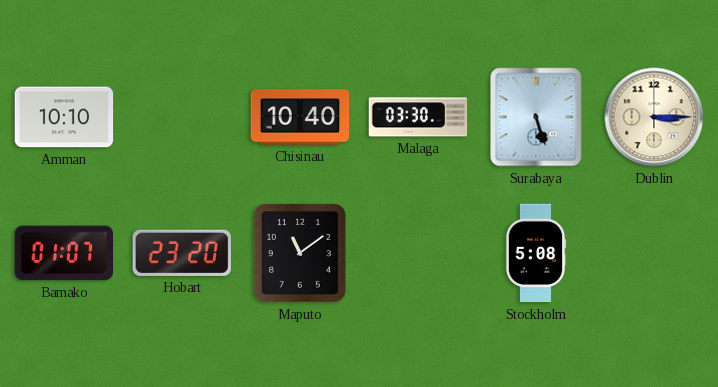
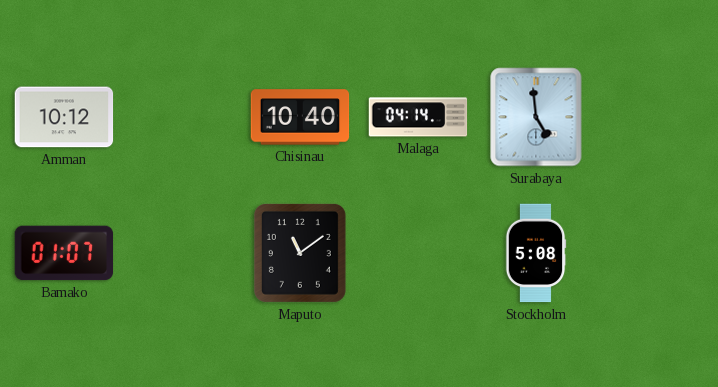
Amman: 10:10 -> 10:12 (64, 117)
Malaga: 03:30 -> 04:14 (418, 117)
Surabaya: 5:27 -> 4:59 (536, 117)
Dublin: 3:15 -> none (654, 117)
Hobart: 23:20 -> none (182, 253)
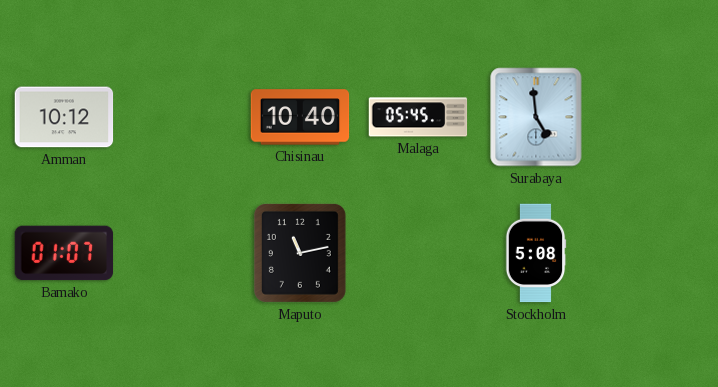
Malaga: 04:14 -> 05:45 (418, 117)
Maputo: 11:09 -> 11:13 (300, 253)
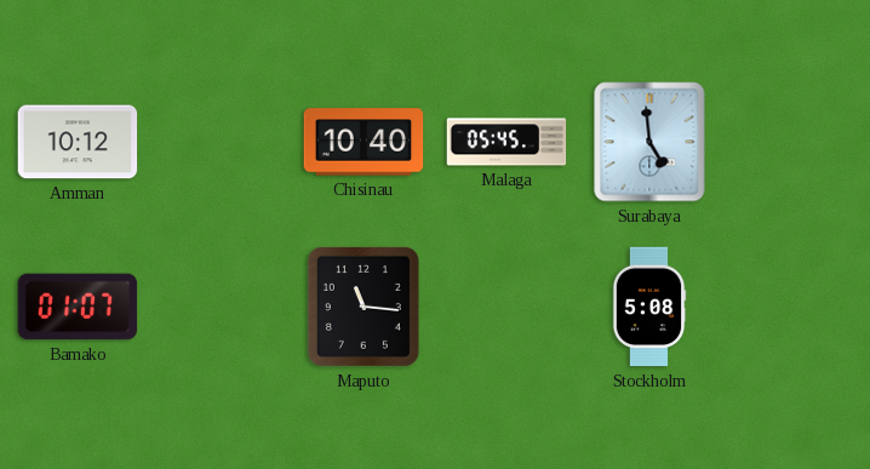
Maputo: 11:13 -> 11:16 (364, 307)
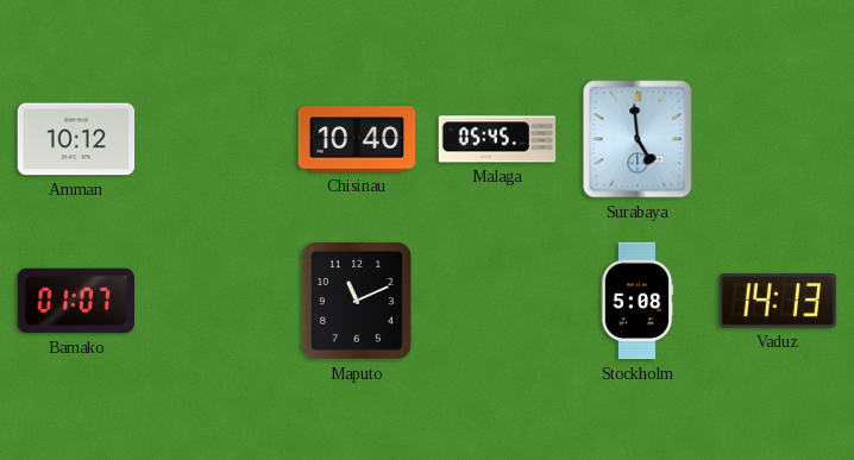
Maputo: 11:16 -> 11:11 (357, 301)
Vaduz: none -> 14:13 (778, 301)
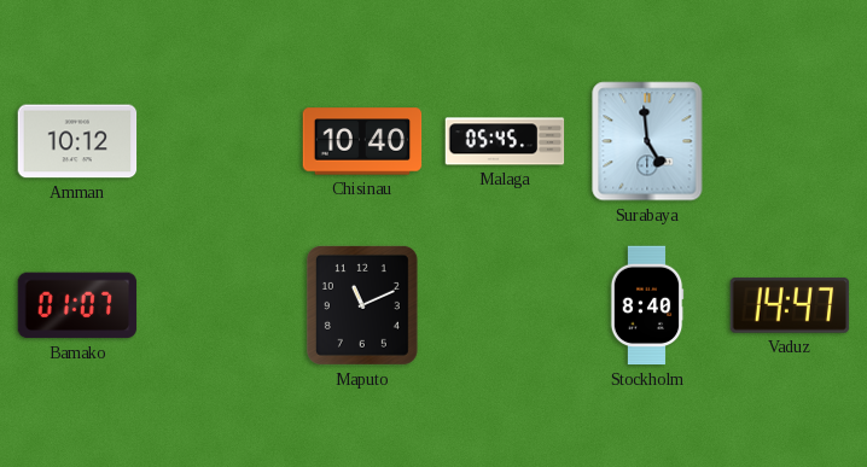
Stockholm: 5:08 -> 8:40 (647, 305)
Vaduz: 14:13 -> 14:47 (790, 305)
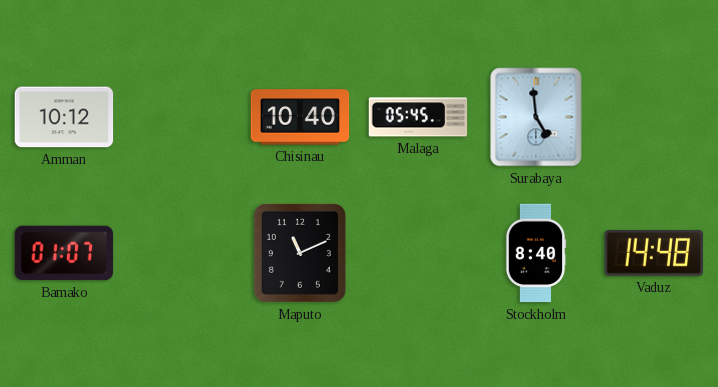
Vaduz: 14:47 -> 14:48 (654, 253)
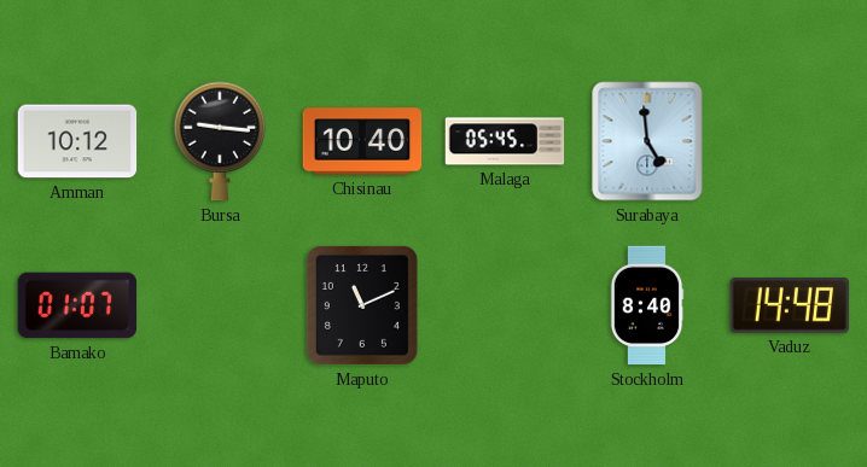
Bursa: none -> 9:16 (220, 141)
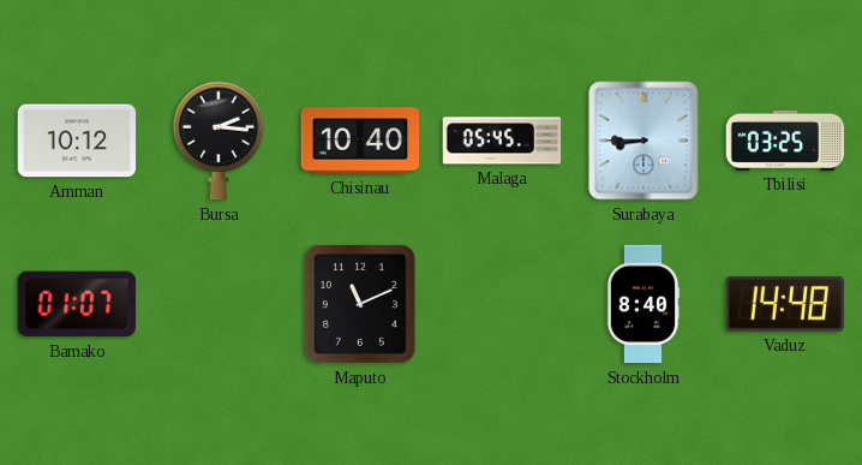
Bursa: 9:16 -> 2:16 (219, 141)
Surabaya: 4:59 -> 8:45 (643, 141)
Tbilisi: none -> 03:25 (785, 141)
